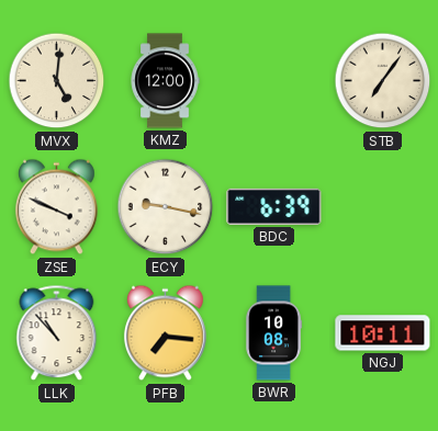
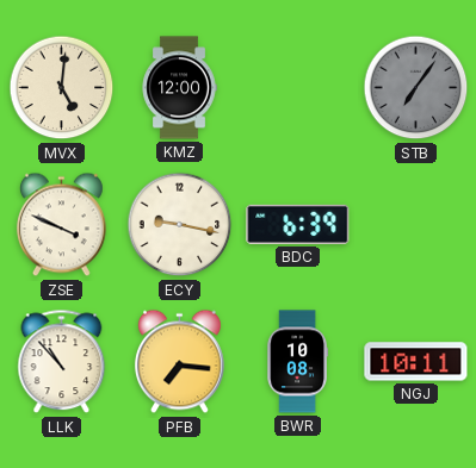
STB dial: cream -> grey (416, 88)
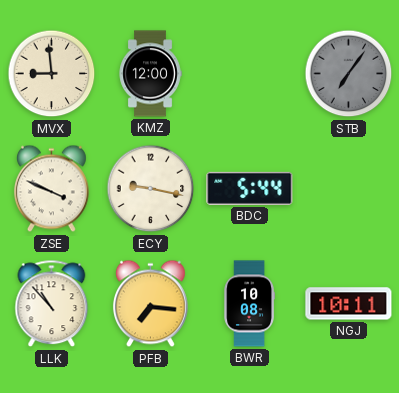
MVX: 5:01 -> 8:59 (52, 74)
BDC: 6:39 -> 5:44 (250, 188)
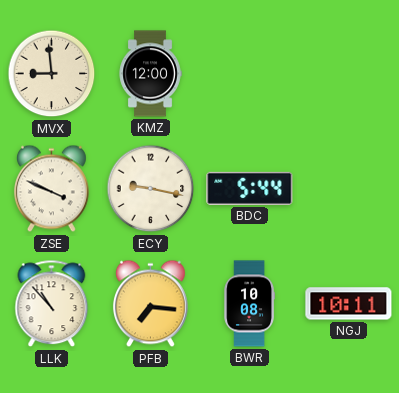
STB: 7:06 -> none (349, 74)
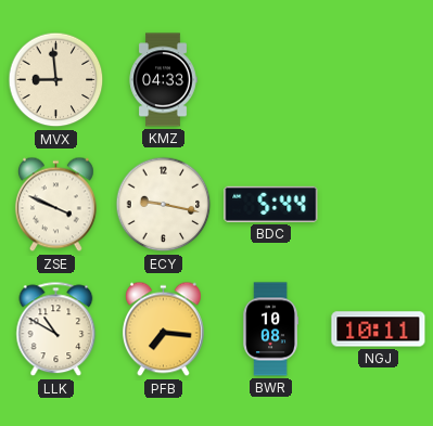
KMZ: 12:00 -> 04:33 (163, 80)
LLK: 10:53 -> 10:50 (56, 330)
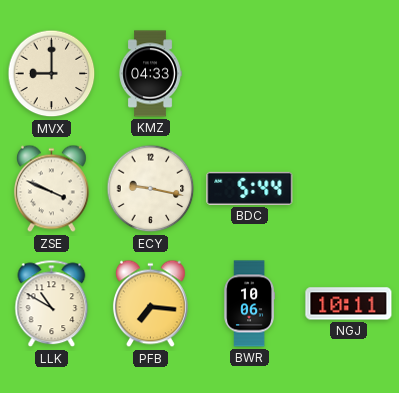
MVX: 8:59 -> 9:00 (52, 74)
BWR: 10:08 -> 10:06 (249, 304)
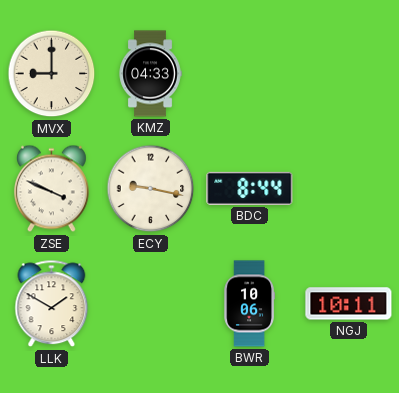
BDC: 5:44 -> 8:44 (250, 188)
LLK: 10:50 -> 1:50 (52, 304)
PFB: 7:16 -> none (150, 304)
